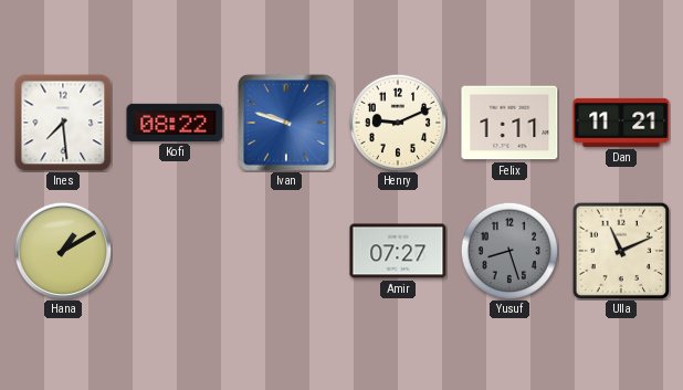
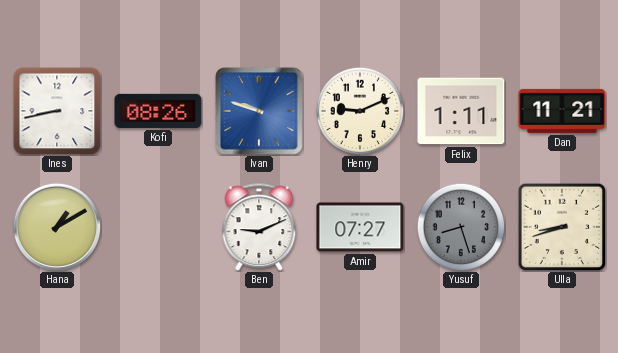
Ines: 7:29 -> 8:43 (57, 111)
Kofi: 08:22 -> 08:26 (158, 111)
Ben: none -> 9:11 (259, 227)
Ulla: 11:11 -> 8:42 (562, 227)
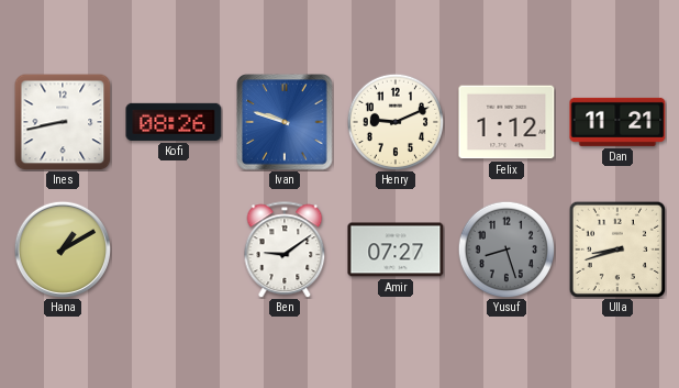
Felix: 1:11 -> 1:12 (507, 122)
Ben: 9:11 -> 9:09 (285, 250)
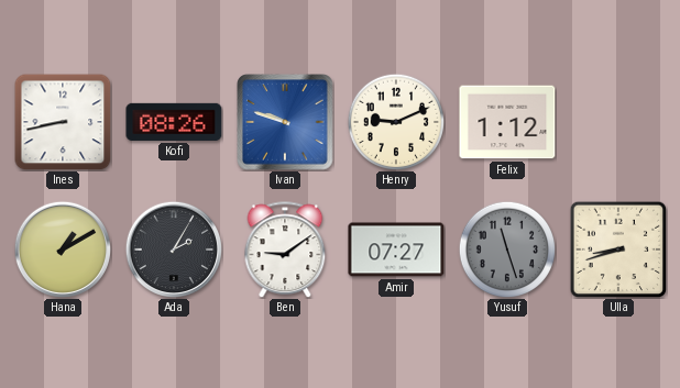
Dan: 11:21 -> none (617, 122)
Ada: none -> 2:05 (173, 248)
Yusuf: 8:27 -> 11:27 (507, 250)
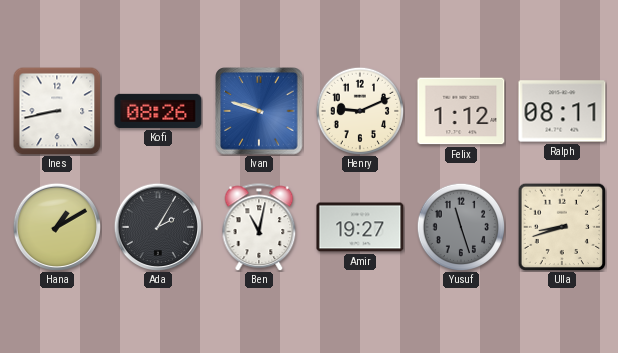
Ralph: none -> 08:11 (562, 111)
Ben: 9:09 -> 11:02 (259, 227)
Amir: 07:27 -> 19:27 (360, 227)
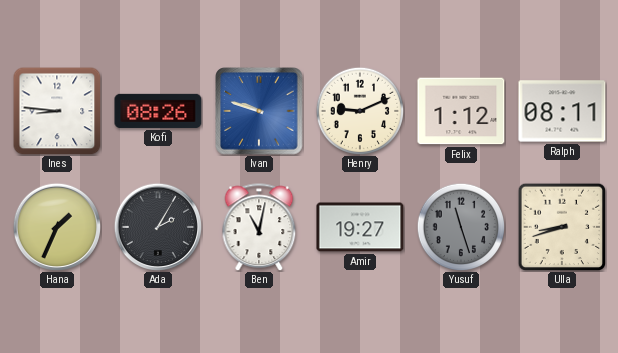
Ines: 8:43 -> 8:46 (57, 111)
Hana: 1:10 -> 1:34 (56, 226)
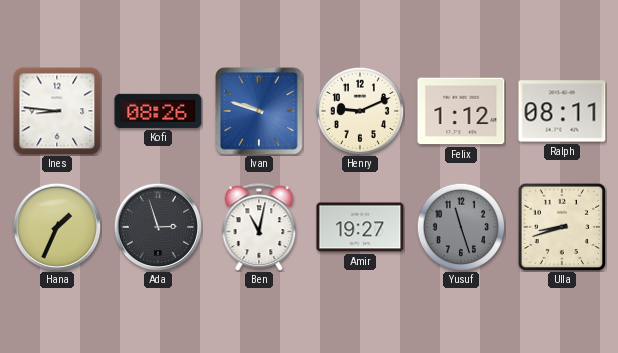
Ada: 2:05 -> 2:57 (157, 226)
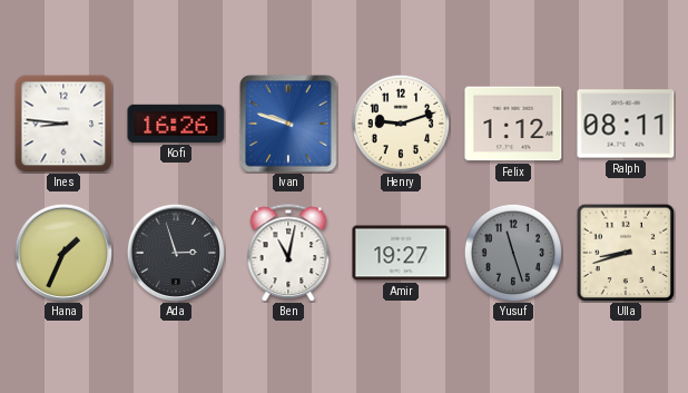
Kofi: 08:26 -> 16:26 (176, 124)
Henry: 9:11 -> 9:12 (401, 124)
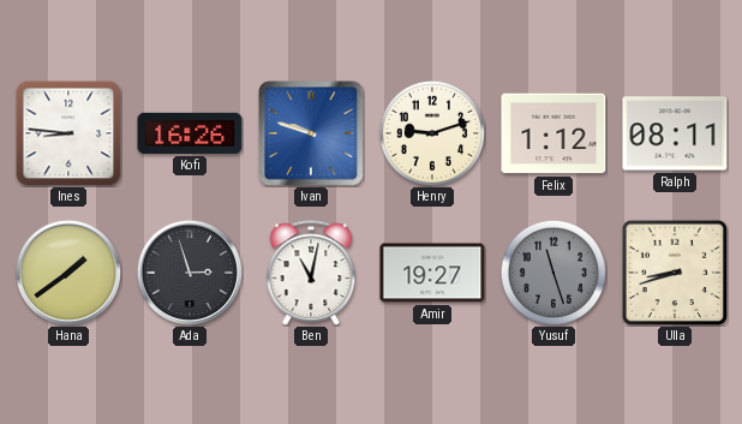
Hana: 1:34 -> 1:39 (67, 271)
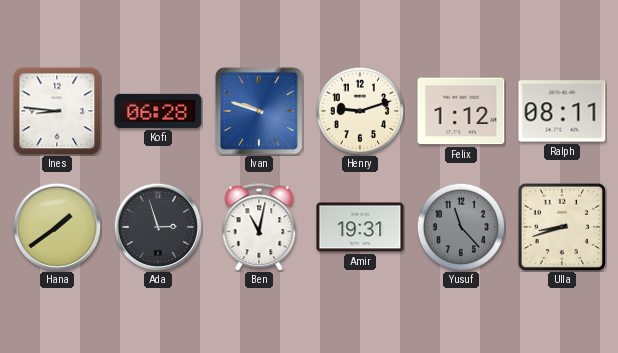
Kofi: 16:26 -> 06:28 (158, 111)
Amir: 19:27 -> 19:31 (360, 227)
Yusuf: 11:27 -> 11:23 (461, 227)
